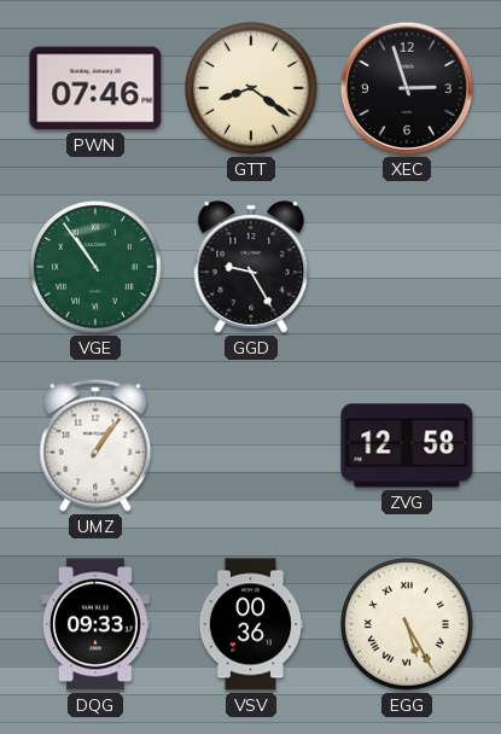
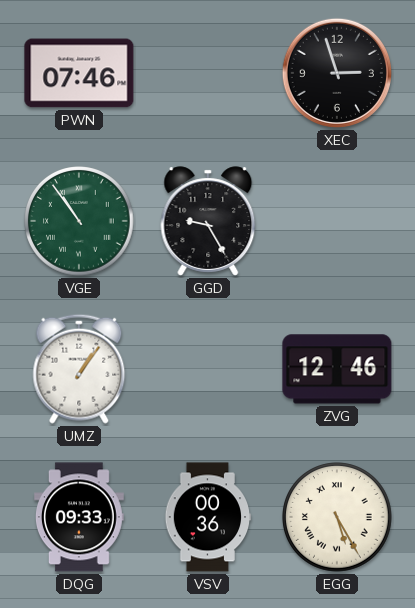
GTT: 8:21 -> none (251, 88)
ZVG: 12:58 -> 12:46 (337, 369)
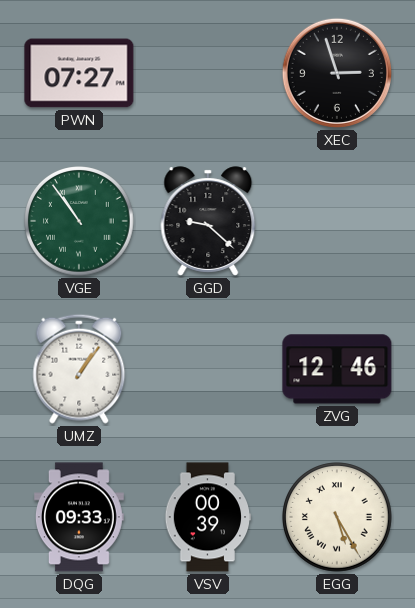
PWN: 07:46 -> 07:27 (79, 73)
GGD: 9:25 -> 9:22 (208, 221)
VSV: 00:36 -> 00:39 (208, 517)
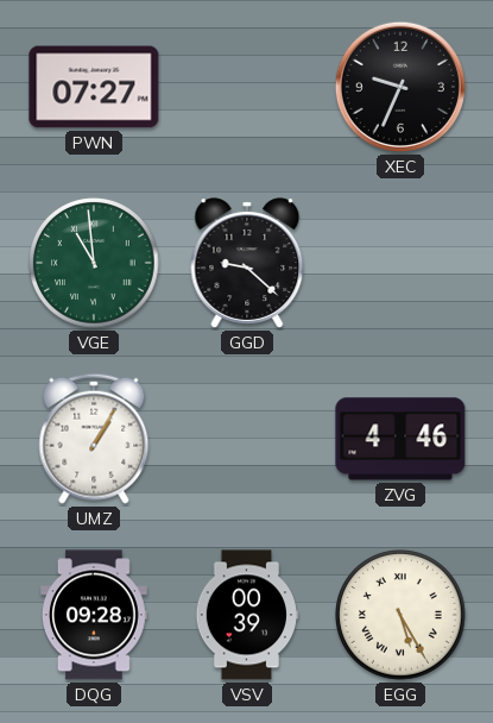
XEC: 2:57 -> 9:34 (400, 87)
VGE: 10:54 -> 10:59 (94, 263)
UMZ: 1:06 -> 1:05 (94, 439)
ZVG: 12:46 -> 4:46 (400, 439)
DQG: 09:33 -> 09:28 (94, 615)
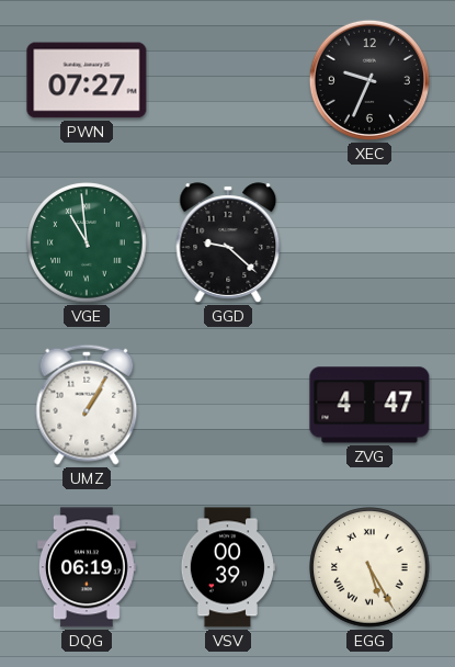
ZVG: 4:46 -> 4:47 (369, 405)
DQG: 09:28 -> 06:19 (87, 567)
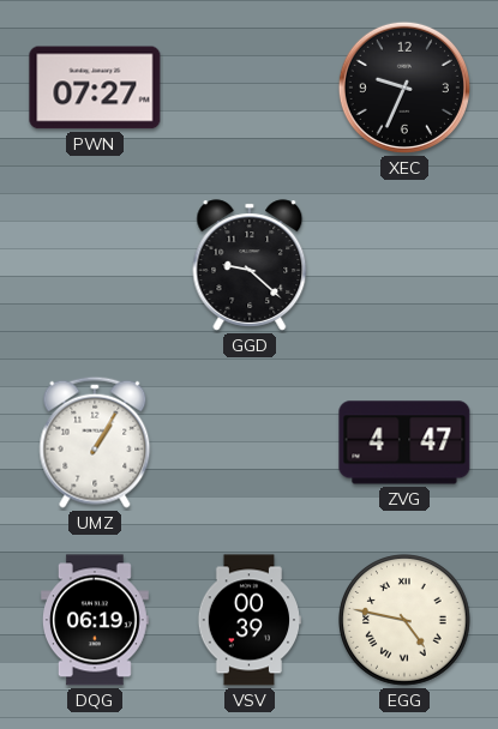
VGE: 10:59 -> none (87, 242)
EGG: 5:25 -> 4:47 (404, 620)
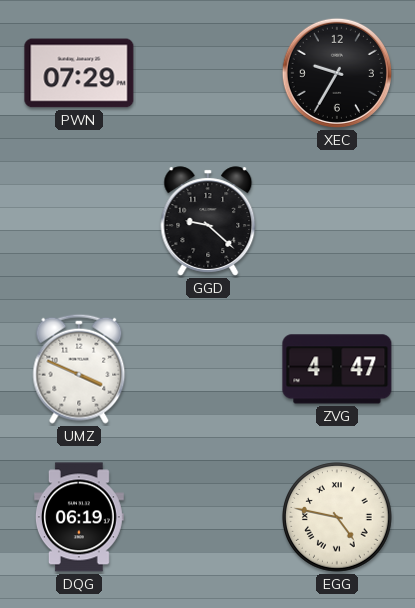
PWN: 07:27 -> 07:29 (79, 73)
XEC: 9:34 -> 9:35 (337, 73)
UMZ: 1:05 -> 3:49 (79, 369)
VSV: 00:39 -> none (250, 620)
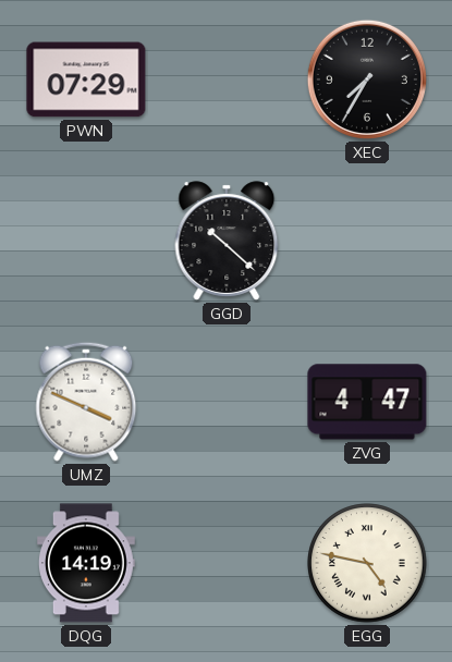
XEC: 9:35 -> 7:35 (367, 79)
GGD: 9:22 -> 10:22 (227, 241)
DQG: 06:19 -> 14:19 (86, 563)
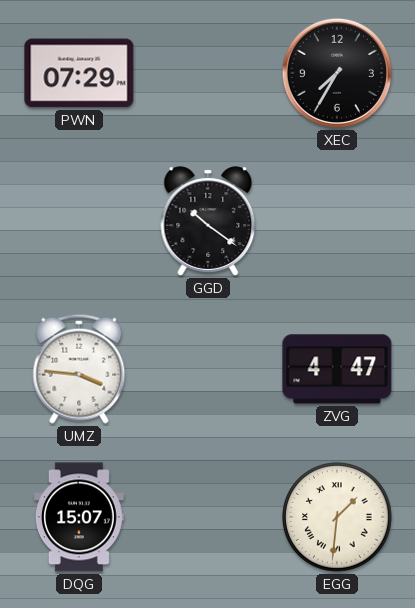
GGD: 10:22 -> 10:21 (208, 221)
UMZ: 3:49 -> 3:46 (79, 369)
DQG: 14:19 -> 15:07 (79, 517)
EGG: 4:47 -> 1:31 (337, 517)
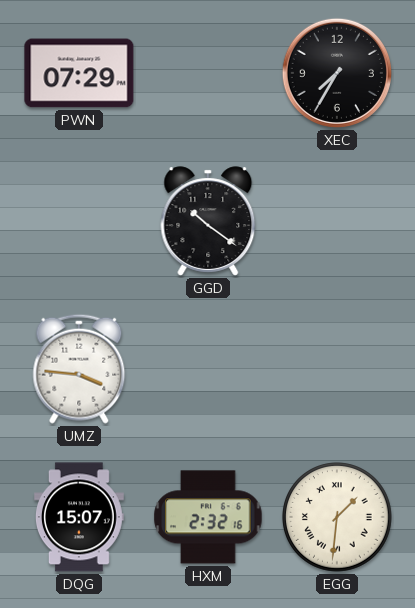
ZVG: 4:47 -> none (337, 369)
HXM: none -> 2:32 (208, 517)
